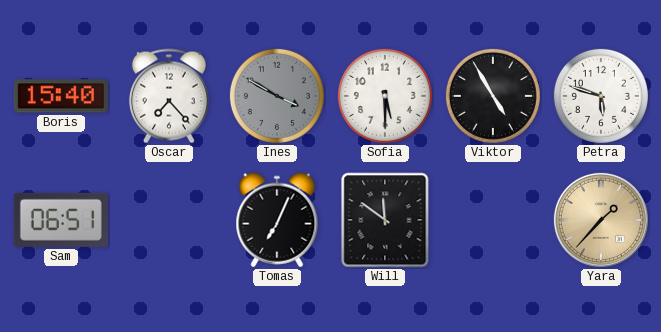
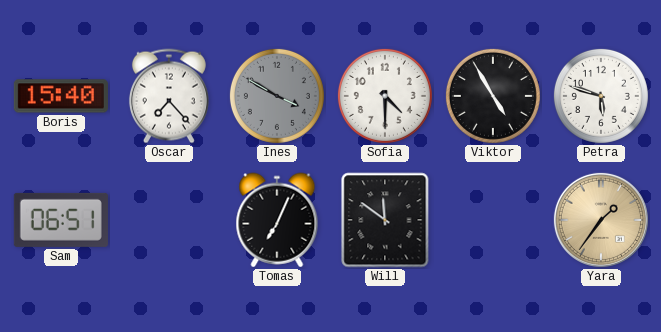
Sofia: 5:30 -> 4:30 (385, 96)
Yara: 1:37 -> 1:36 (601, 220)
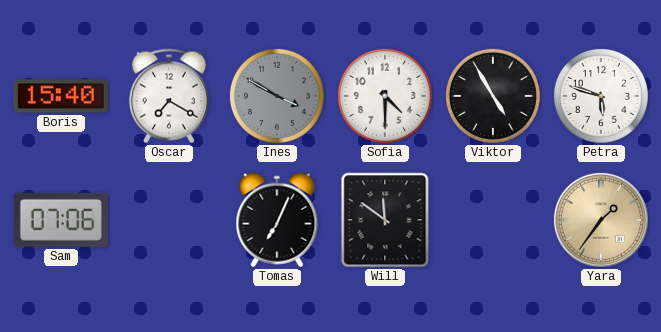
Oscar: 7:23 -> 7:20 (169, 96)
Sam: 06:51 -> 07:06 (61, 220)
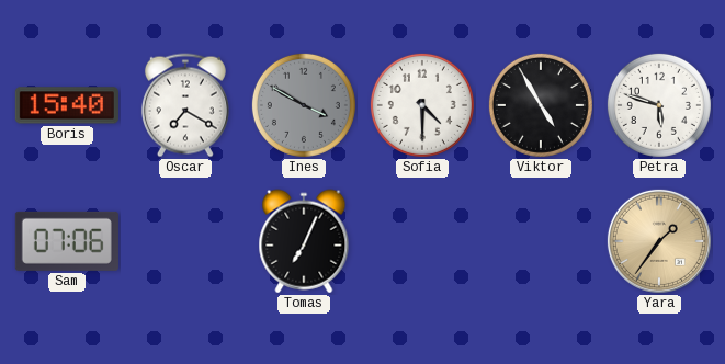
Will: 11:51 -> none (385, 220)
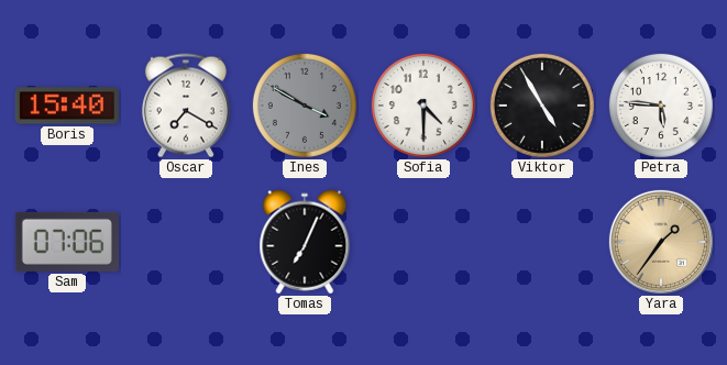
Petra: 5:48 -> 5:46 (661, 106)
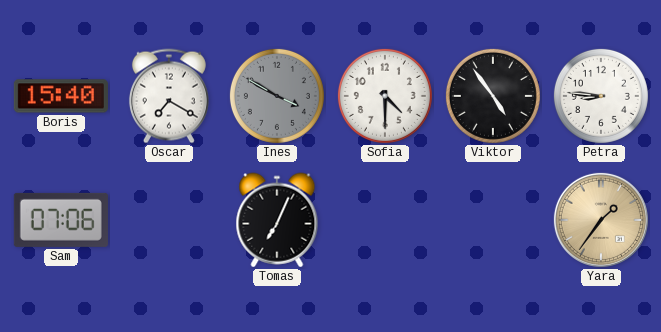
Viktor: 4:55 -> 4:54 (493, 96)
Petra: 5:46 -> 8:46 (601, 96)
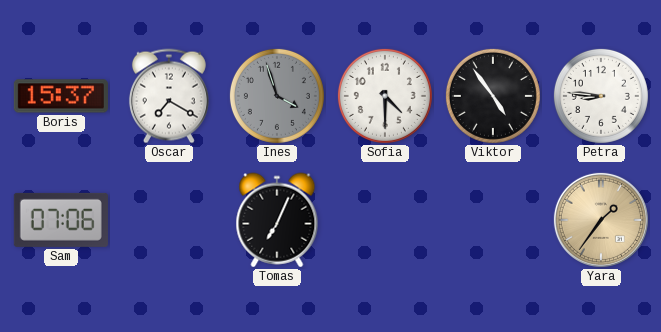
Boris: 15:40 -> 15:37 (61, 96)
Ines: 3:50 -> 3:57 (277, 96)
